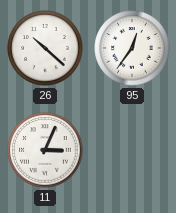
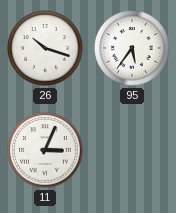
26: 10:22 -> 10:18 (45, 48)
95: 12:36 -> 5:36 (132, 48)
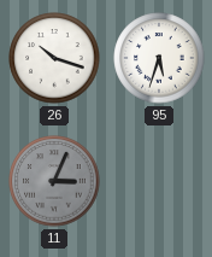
95: 5:36 -> 5:33 (159, 58)
11 dial: white -> grey (54, 181)
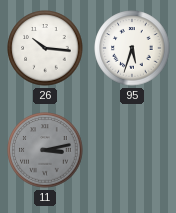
26: 10:18 -> 10:16 (45, 48)
11: 3:04 -> 3:13 (45, 150)
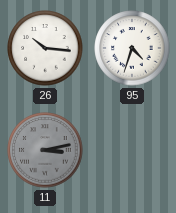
95: 5:33 -> 4:33 (132, 48)
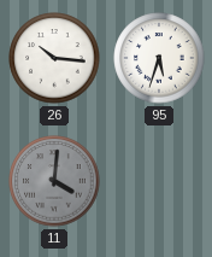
95: 4:33 -> 5:33 (159, 58)
11: 3:13 -> 4:01 (54, 181)
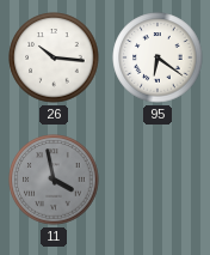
95: 5:33 -> 6:21 (157, 57)
11: 4:01 -> 3:58 (54, 180)
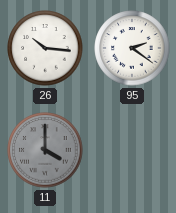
95: 6:21 -> 2:21 (132, 48)
11: 3:58 -> 4:00 (45, 150)
